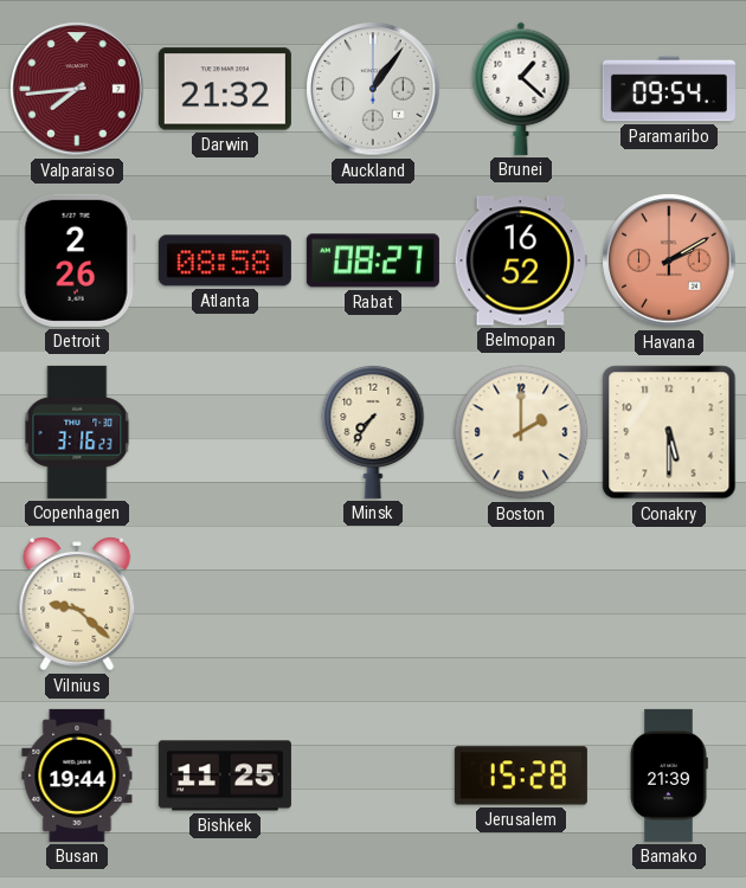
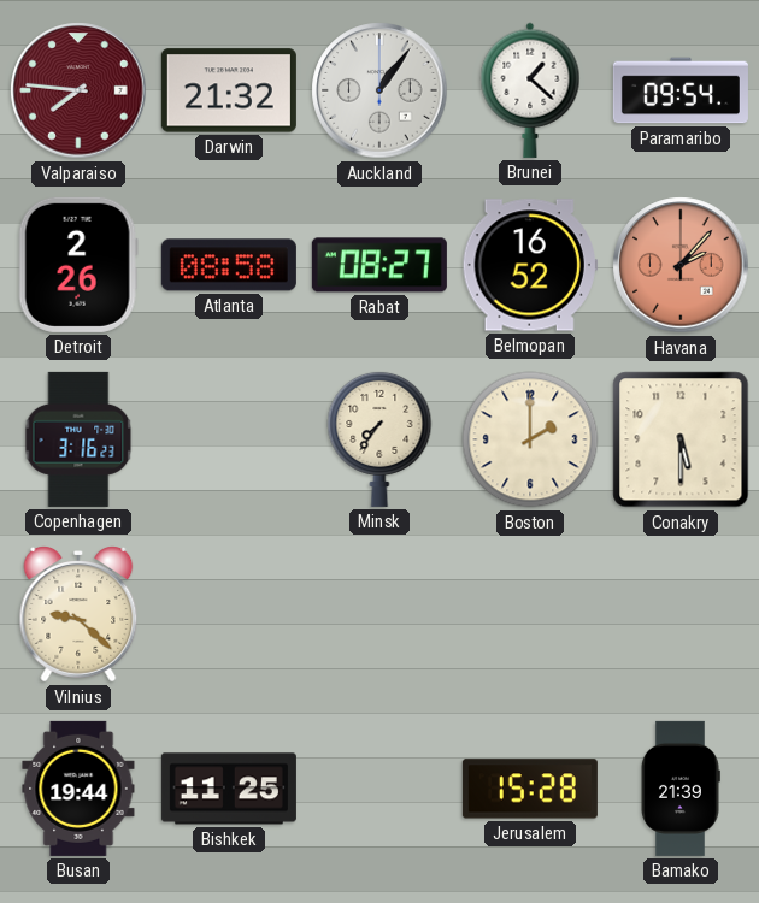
Valparaiso: 7:44 -> 7:46 (78, 90)
Havana: 2:10 -> 2:07 (681, 265)
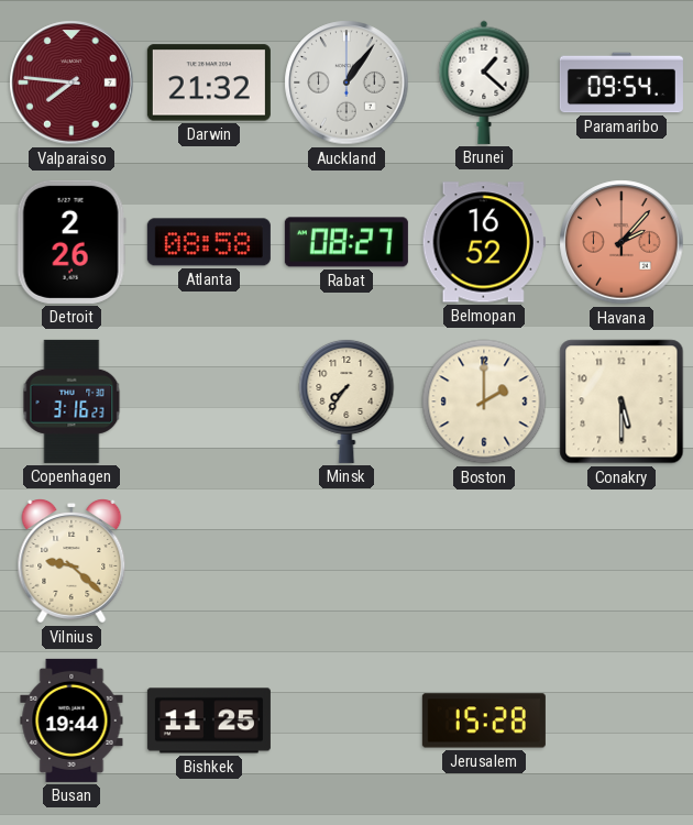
Bamako: 21:39 -> none (681, 789)
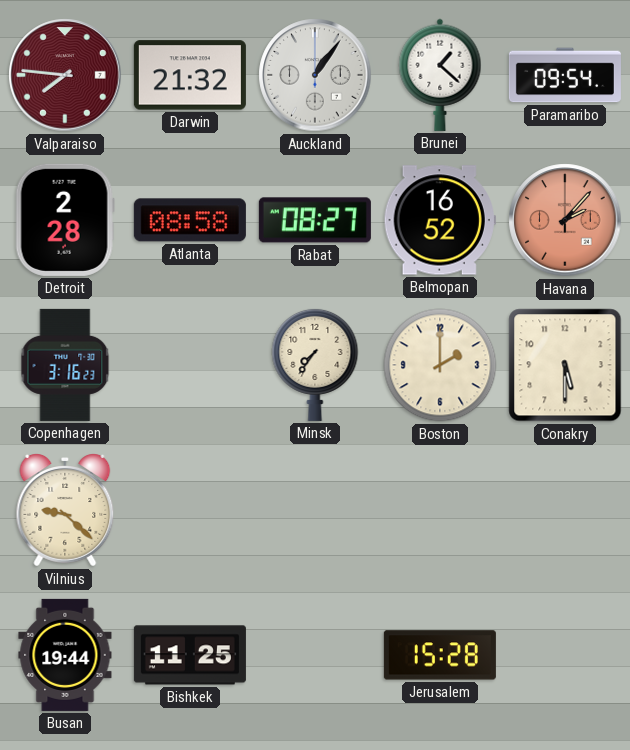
Detroit: 2:26 -> 2:28 (65, 220)
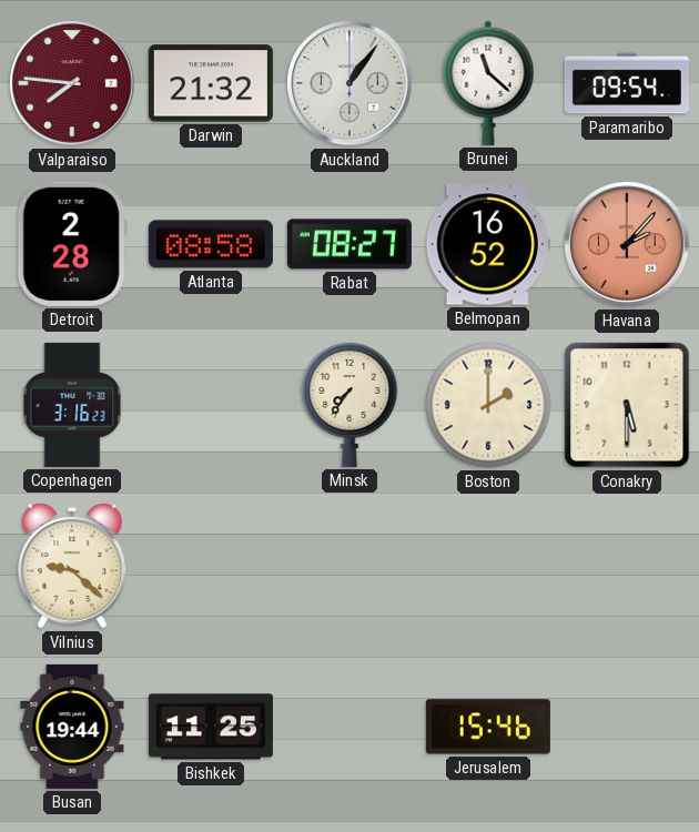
Brunei: 1:22 -> 11:22 (488, 83)
Jerusalem: 15:28 -> 15:46 (488, 727)
